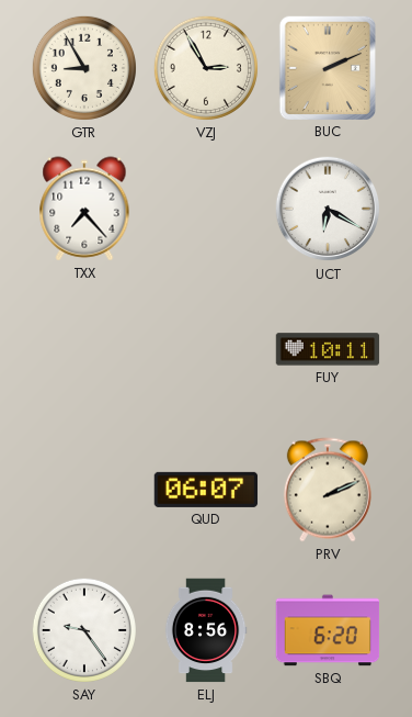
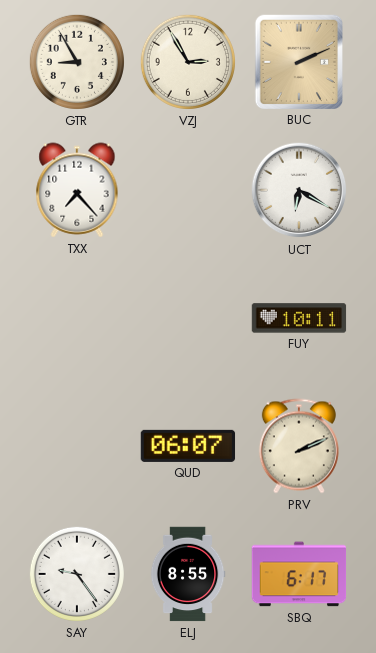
ELJ: 8:56 -> 8:55 (188, 574)
SBQ: 6:20 -> 6:17 (299, 574)
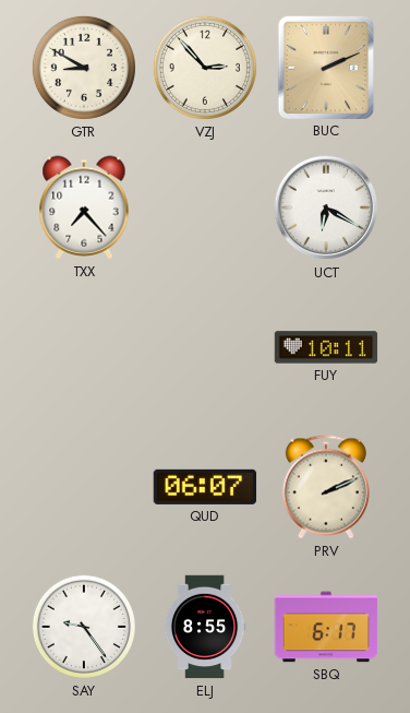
GTR: 8:55 -> 8:50 (84, 68)
VZJ: 2:55 -> 2:53 (205, 68)
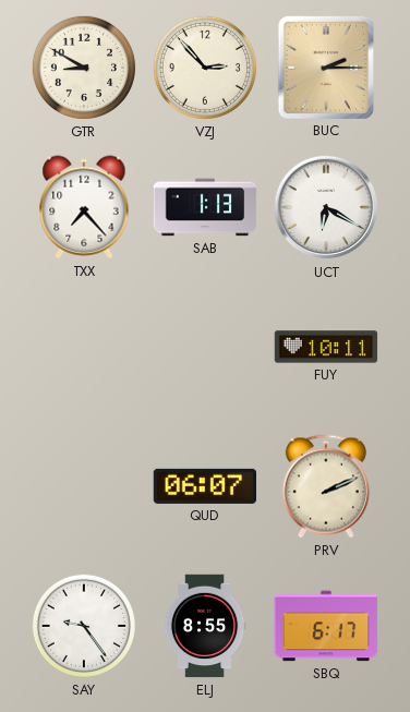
BUC: 2:11 -> 2:15 (325, 67)
SAB: none -> 1:13 (205, 207)
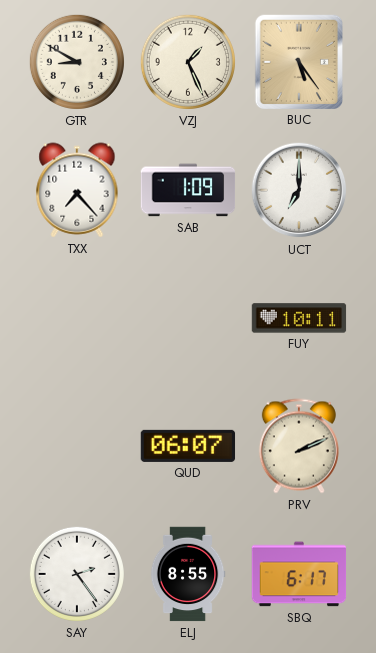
VZJ: 2:53 -> 1:26 (188, 62)
BUC: 2:15 -> 5:24 (298, 61)
SAB: 1:13 -> 1:09 (188, 190)
UCT: 6:20 -> 7:00 (299, 190)
SAY: 9:24 -> 2:24 (77, 574)
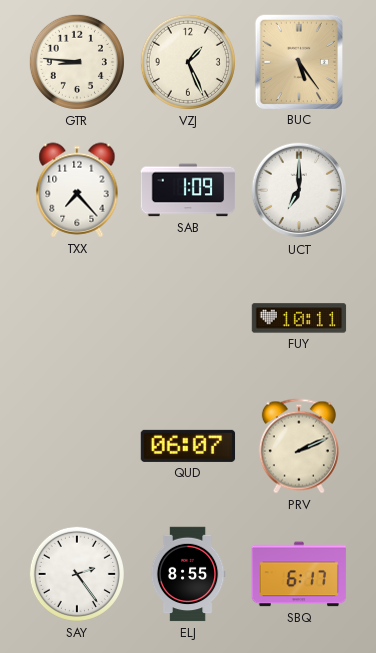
GTR: 8:50 -> 8:46 (77, 62)
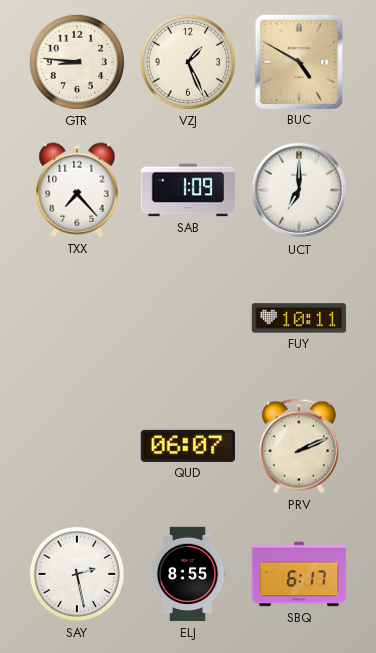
BUC: 5:24 -> 4:50 (298, 61)
SAY: 2:24 -> 2:28 (77, 574)
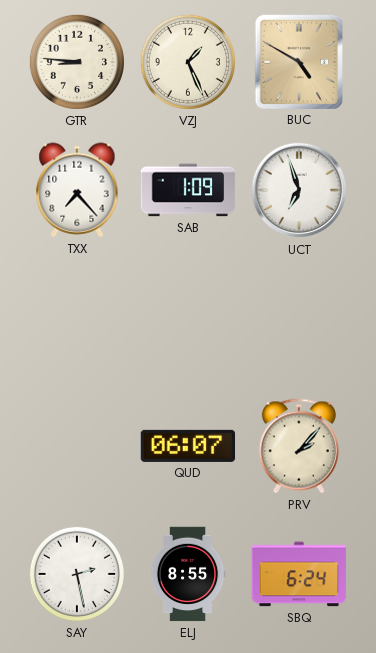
UCT: 7:00 -> 6:57 (299, 190)
FUY: 10:11 -> none (299, 318)
PRV: 2:11 -> 2:07 (299, 446)
SBQ: 6:17 -> 6:24 (299, 574)
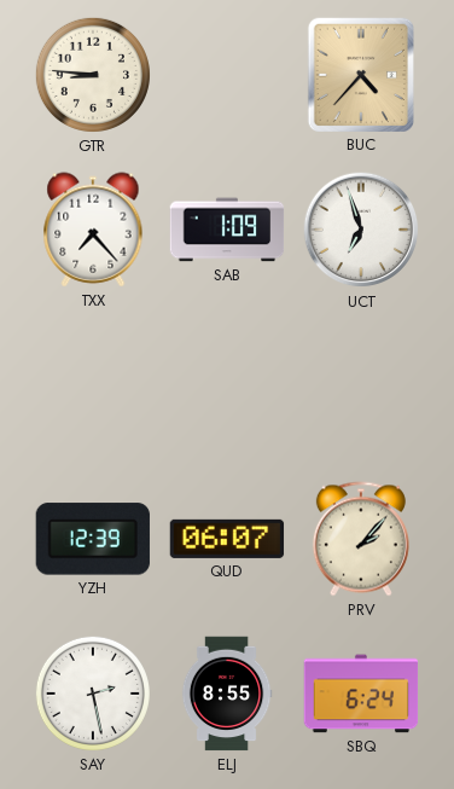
VZJ: 1:26 -> none (188, 62)
BUC: 4:50 -> 4:37 (360, 74)
YZH: none -> 12:39 (93, 539)
